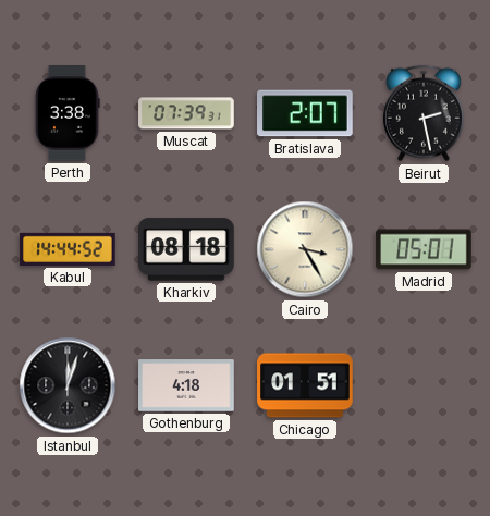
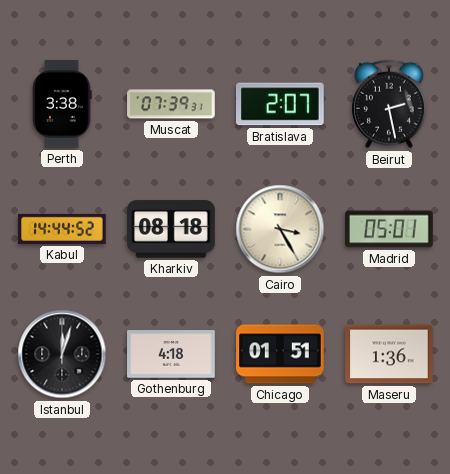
Maseru: none -> 1:36 (389, 354)
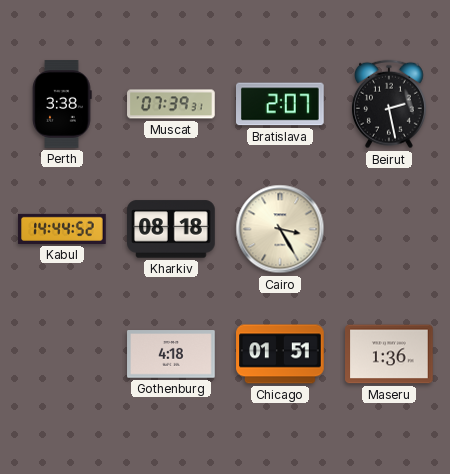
Madrid: 05:01 -> none (389, 229)
Istanbul: 12:03 -> none (62, 354)
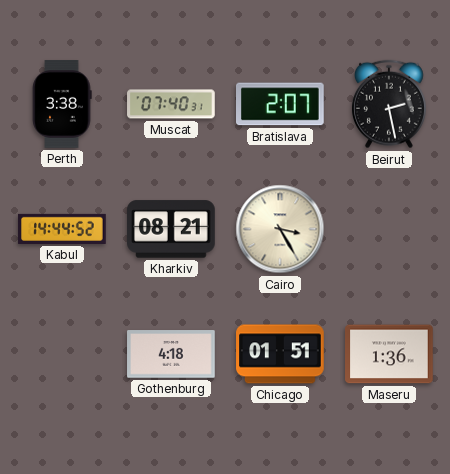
Muscat: 07:39 -> 07:40 (171, 104)
Kharkiv: 08:18 -> 08:21 (172, 229)
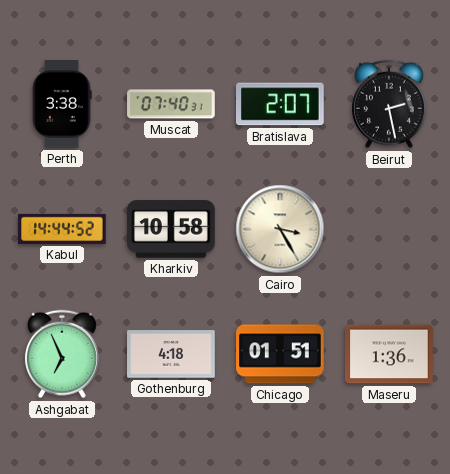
Kharkiv: 08:21 -> 10:58 (172, 229)
Ashgabat: none -> 6:56 (62, 354)
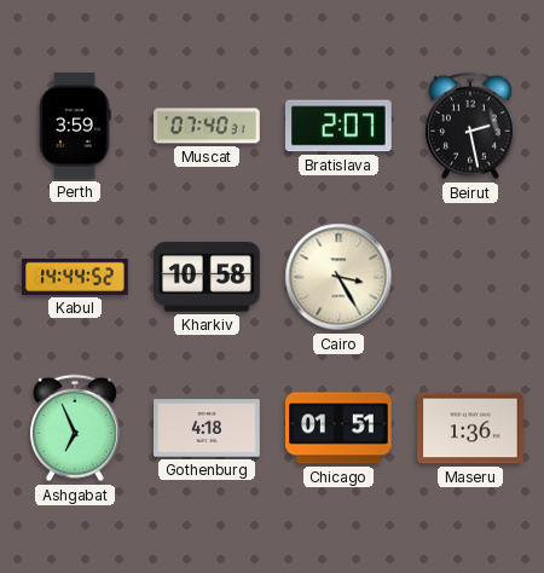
Perth: 3:38 -> 3:59 (75, 126)
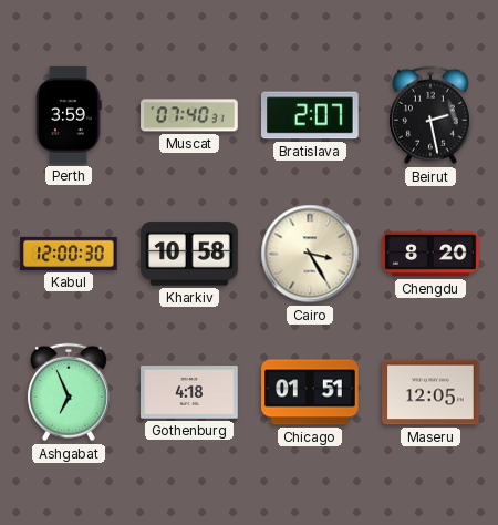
Kabul: 14:44 -> 12:00 (69, 254)
Chengdu: none -> 8:20 (430, 254)
Maseru: 1:36 -> 12:05 (430, 392)
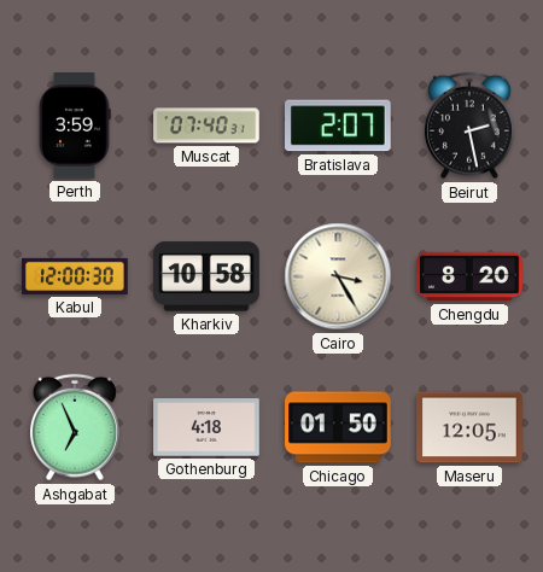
Chicago: 01:51 -> 01:50 (338, 427)
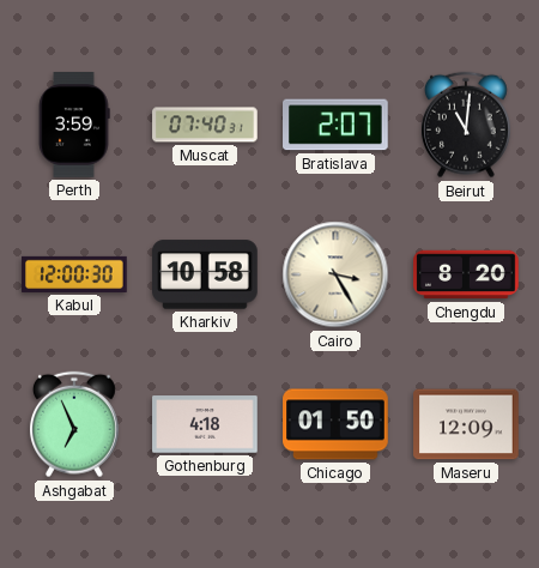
Beirut: 2:28 -> 11:01 (466, 125)
Maseru: 12:05 -> 12:09 (466, 424)
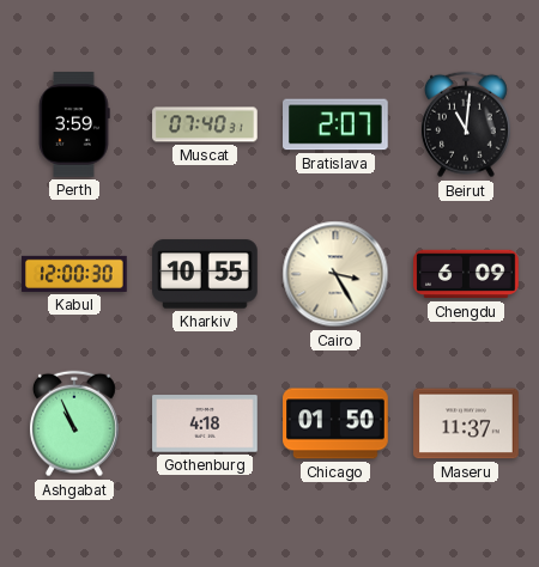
Kharkiv: 10:58 -> 10:55 (206, 274)
Chengdu: 8:20 -> 6:09 (466, 274)
Ashgabat: 6:56 -> 10:56 (74, 423)
Maseru: 12:09 -> 11:37 (466, 423)
